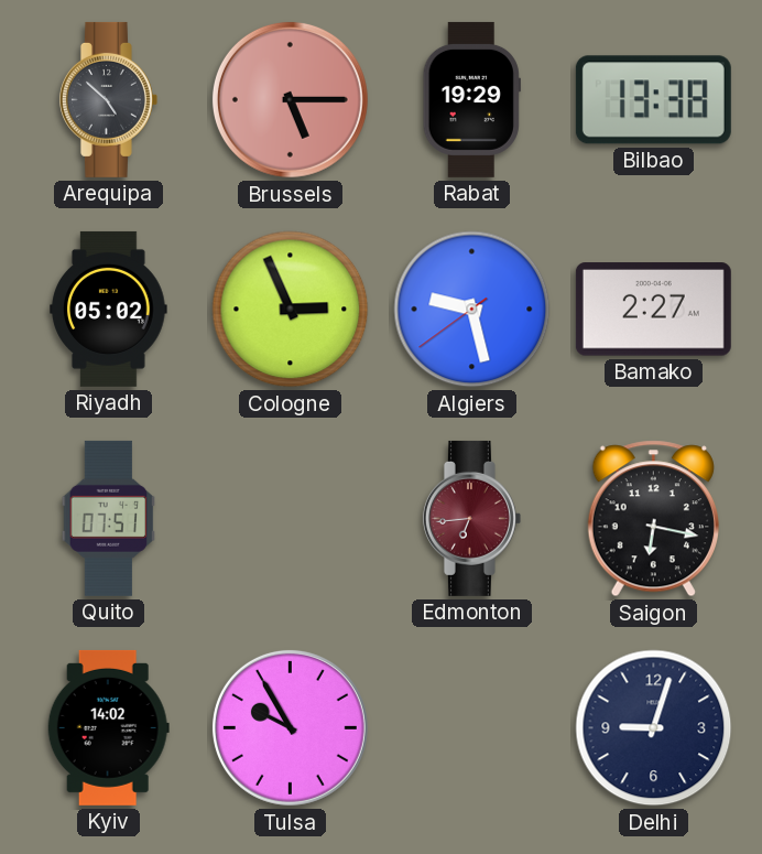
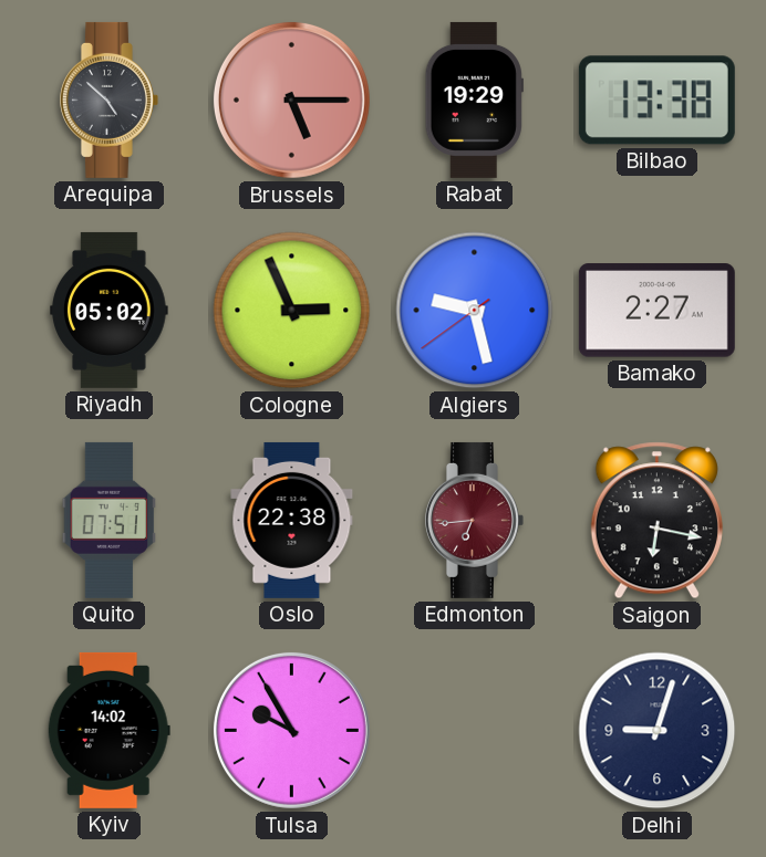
Oslo: none -> 22:38 (292, 520)
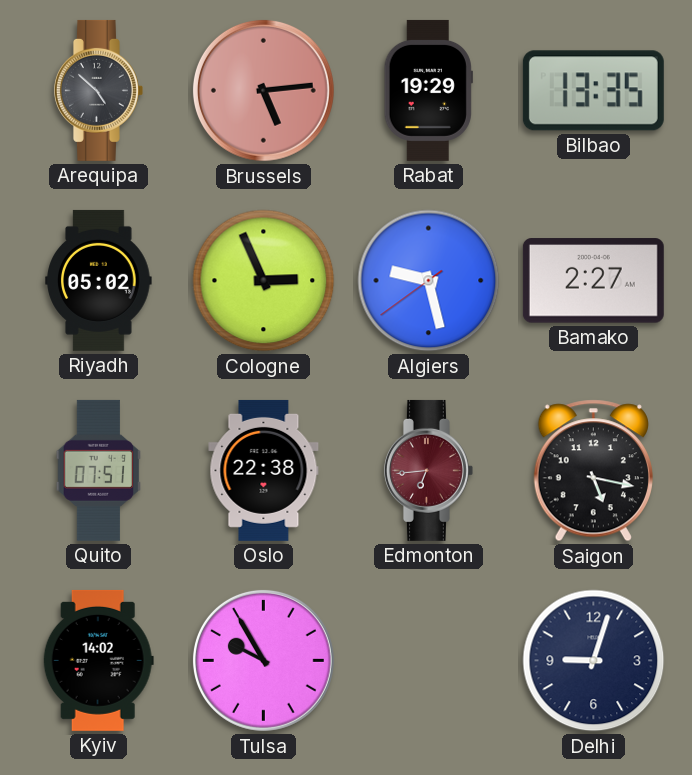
Brussels: 5:15 -> 5:14 (263, 90)
Bilbao: 13:38 -> 13:35 (593, 91)
Saigon: 6:17 -> 5:17 (593, 471)
